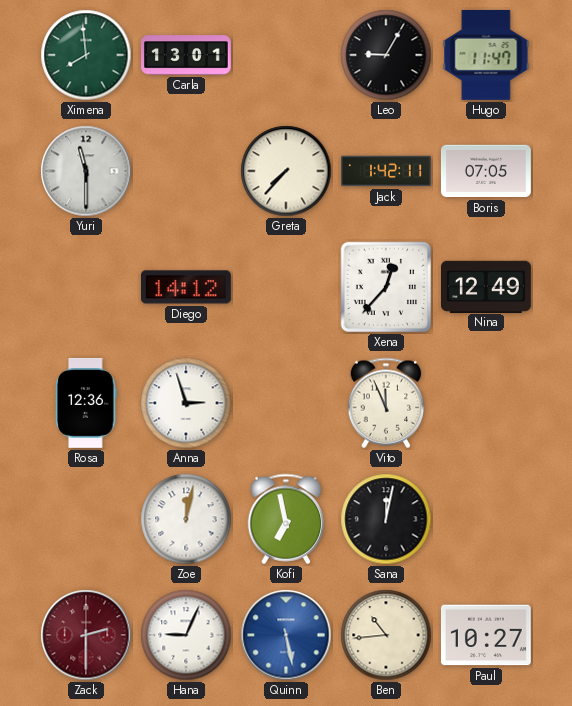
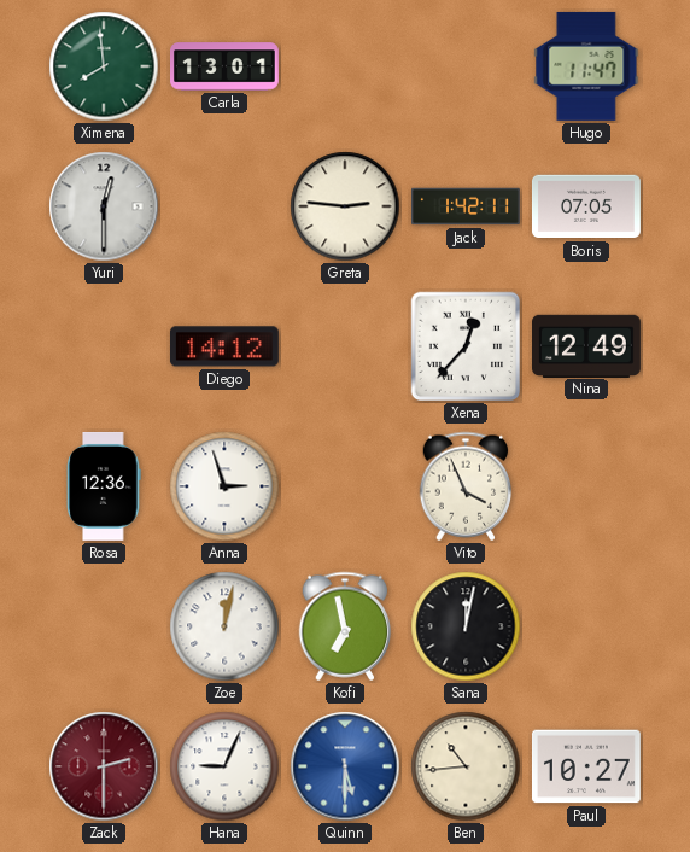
Leo: 9:05 -> none (386, 55)
Yuri: 11:30 -> 12:30 (104, 206)
Greta: 7:37 -> 2:46 (345, 206)
Vito: 11:56 -> 3:56 (466, 486)
Quinn: 5:28 -> 5:30 (345, 766)
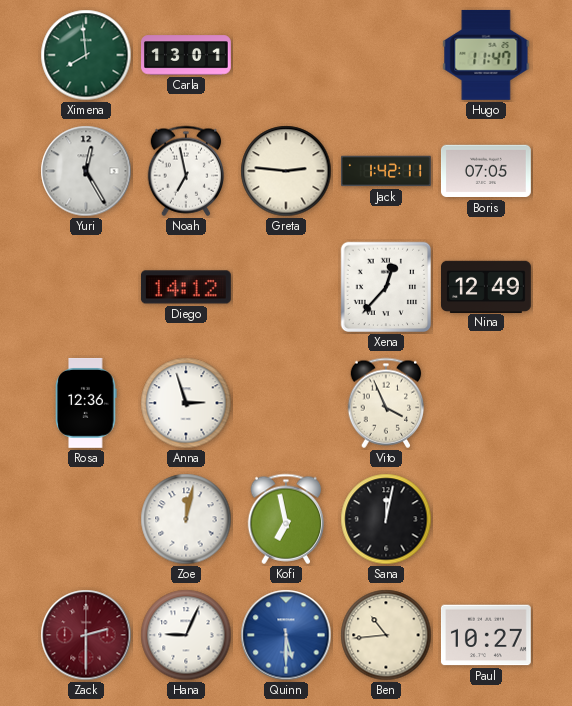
Yuri: 12:30 -> 12:25 (86, 171)
Noah: none -> 6:58 (186, 171)
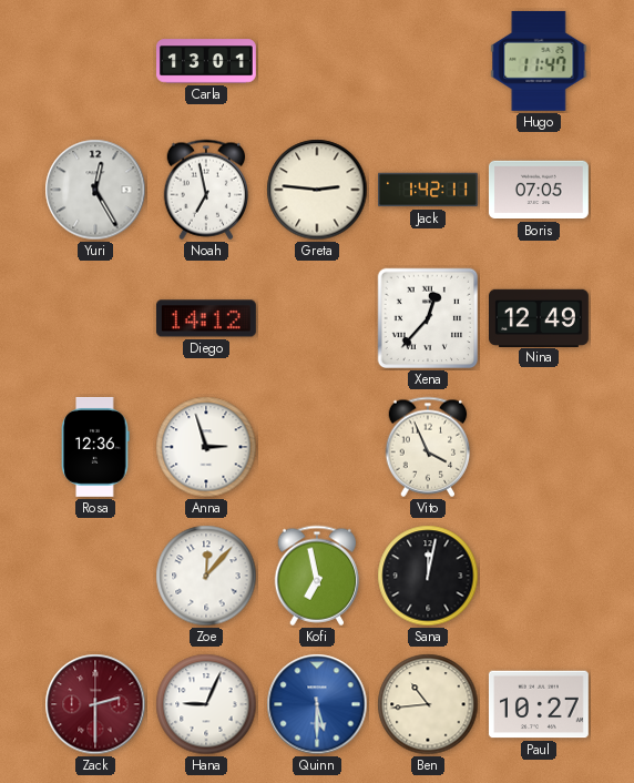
Ximena: 7:59 -> none (86, 55)
Zoe: 12:02 -> 12:07 (206, 576)
